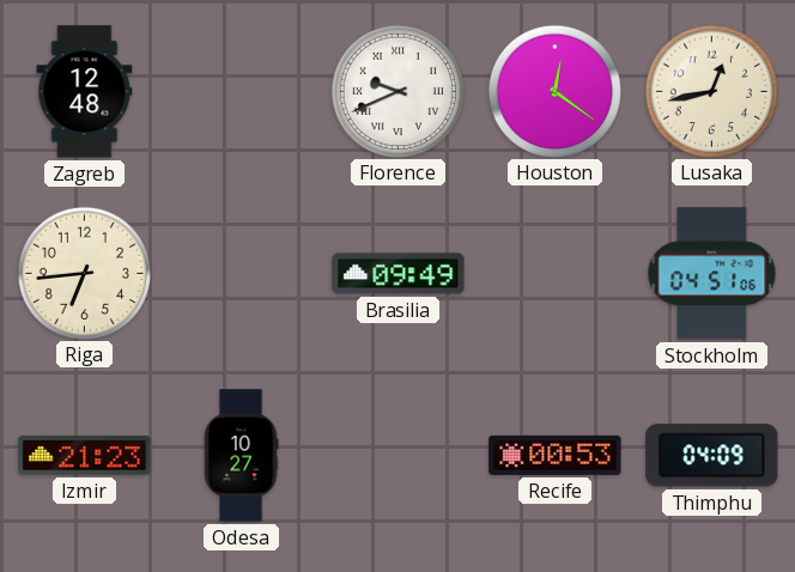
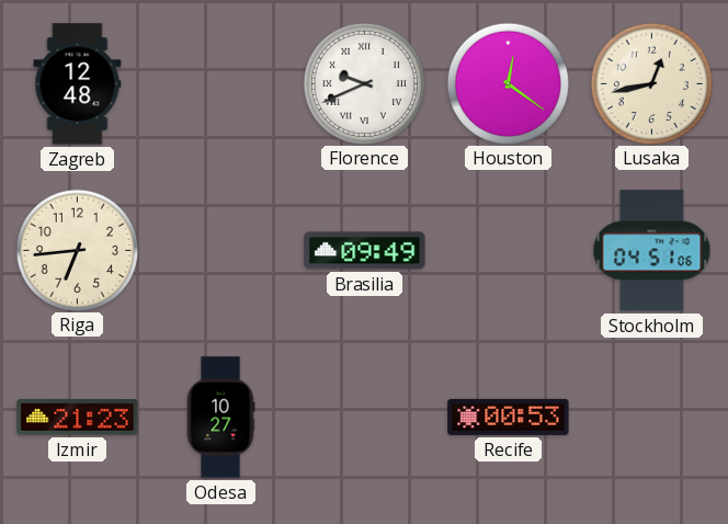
Thimphu: 04:09 -> none (712, 456)
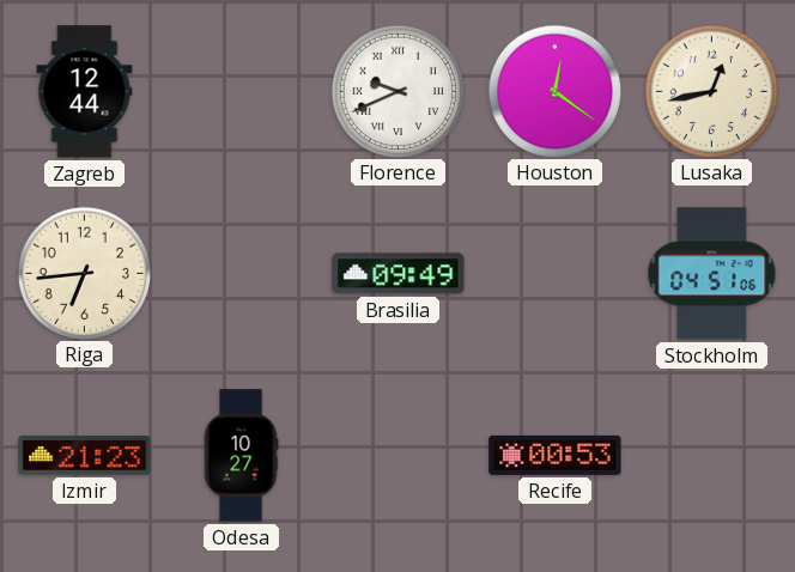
Zagreb: 12:48 -> 12:44 (85, 92)
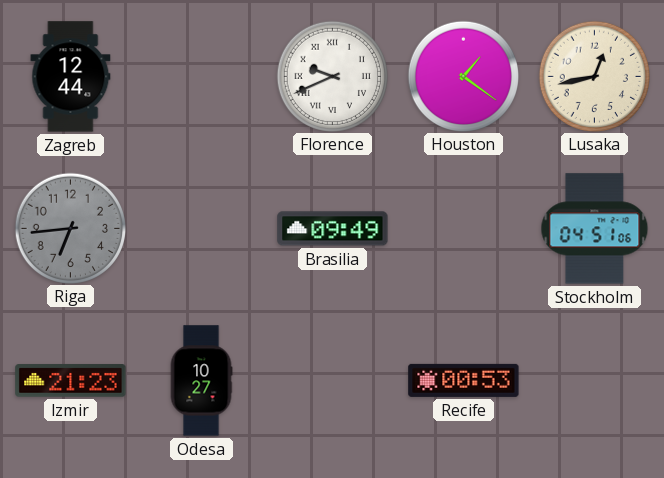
Houston: 12:21 -> 1:21 (463, 76)
Riga dial: cream -> grey (70, 228)
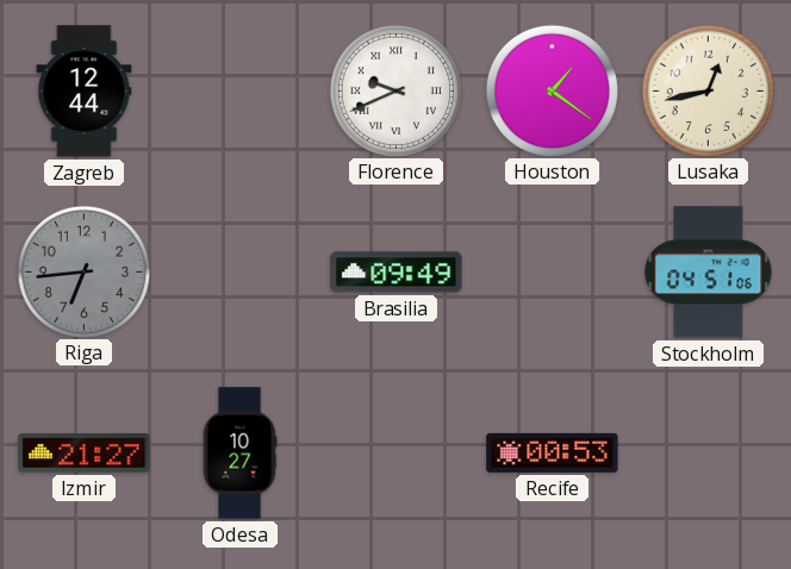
Izmir: 21:23 -> 21:27 (85, 454)
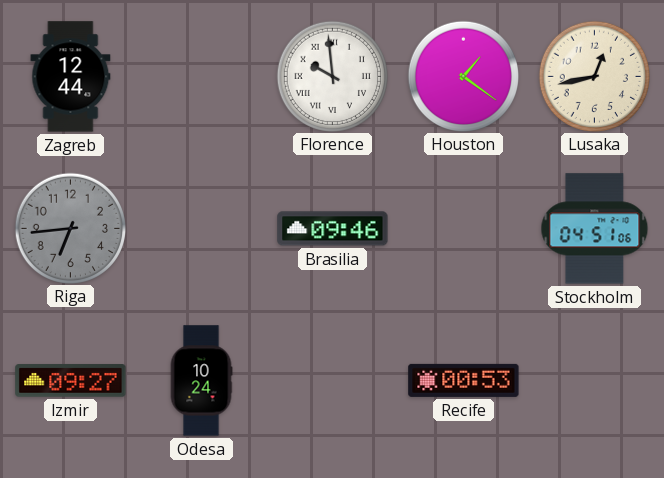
Florence: 9:41 -> 9:59 (332, 76)
Brasilia: 09:49 -> 09:46 (333, 229)
Izmir: 21:27 -> 09:27 (71, 381)
Odesa: 10:27 -> 10:24 (201, 381)
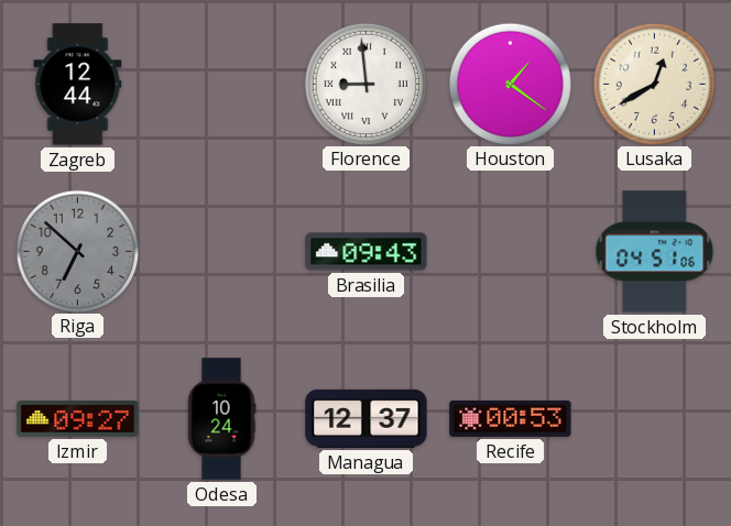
Florence: 9:59 -> 8:59 (365, 84)
Lusaka: 12:43 -> 12:40 (654, 84)
Riga: 6:44 -> 6:52 (77, 251)
Brasilia: 09:46 -> 09:43 (367, 252)
Managua: none -> 12:37 (367, 418)
